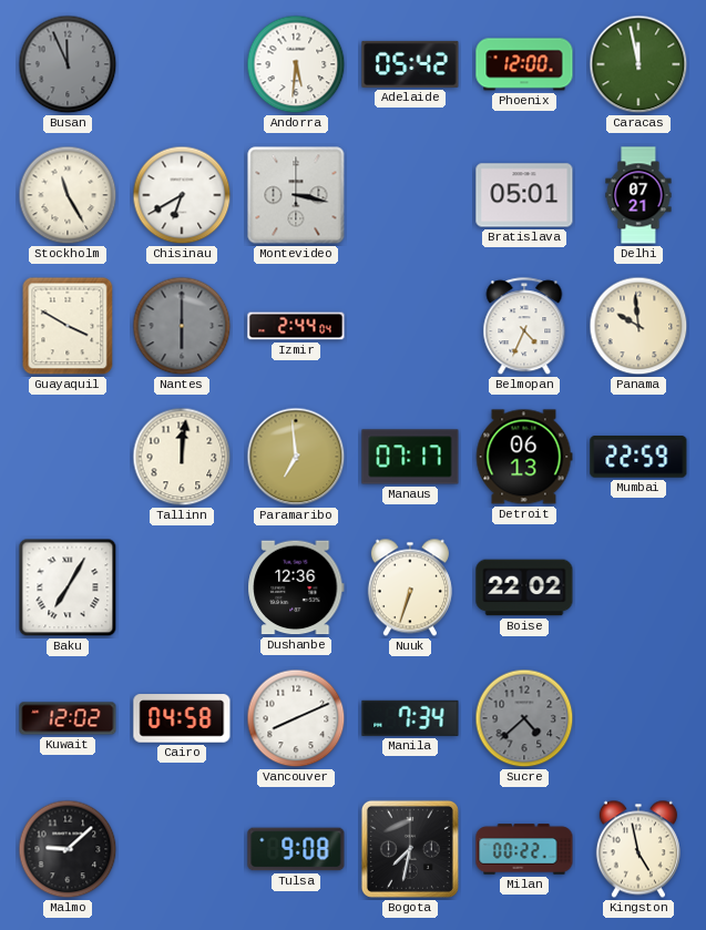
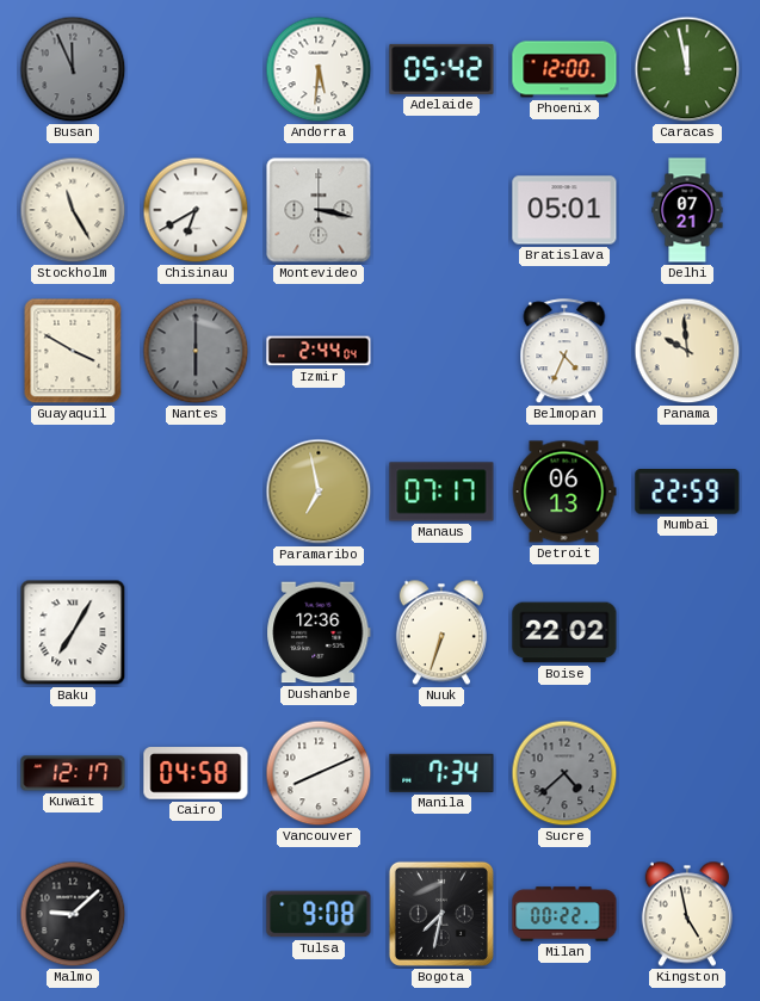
Tallinn: 12:01 -> none (182, 457)
Paramaribo: 6:59 -> 6:58 (319, 492)
Kuwait: 12:02 -> 12:17 (73, 773)
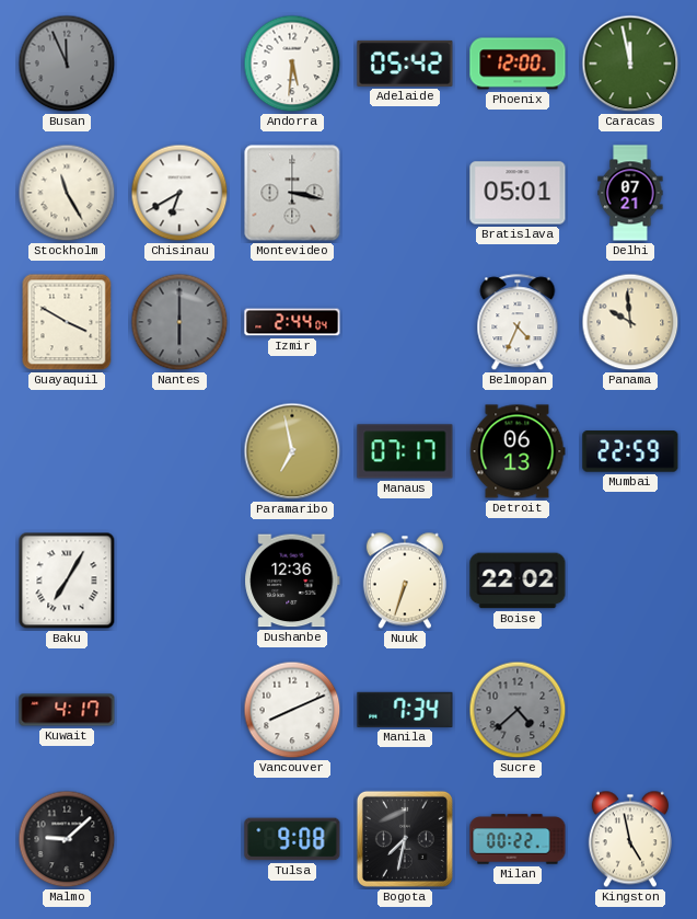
Kuwait: 12:17 -> 4:17 (67, 710)
Cairo: 04:58 -> none (196, 773)
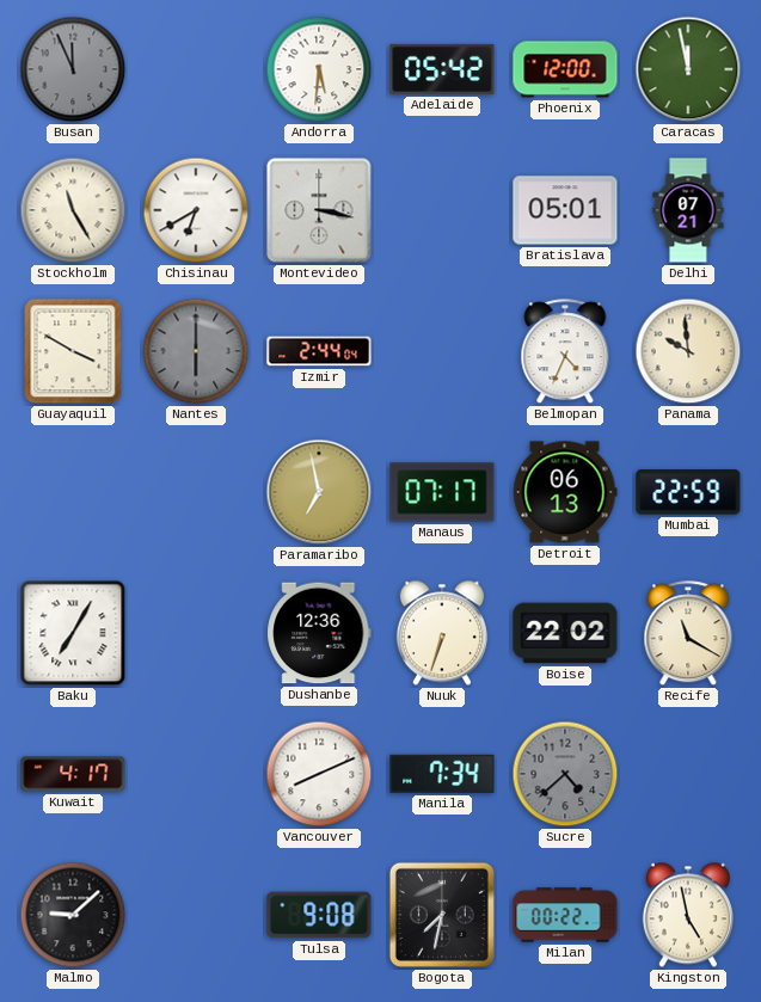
Recife: none -> 11:20 (688, 634)
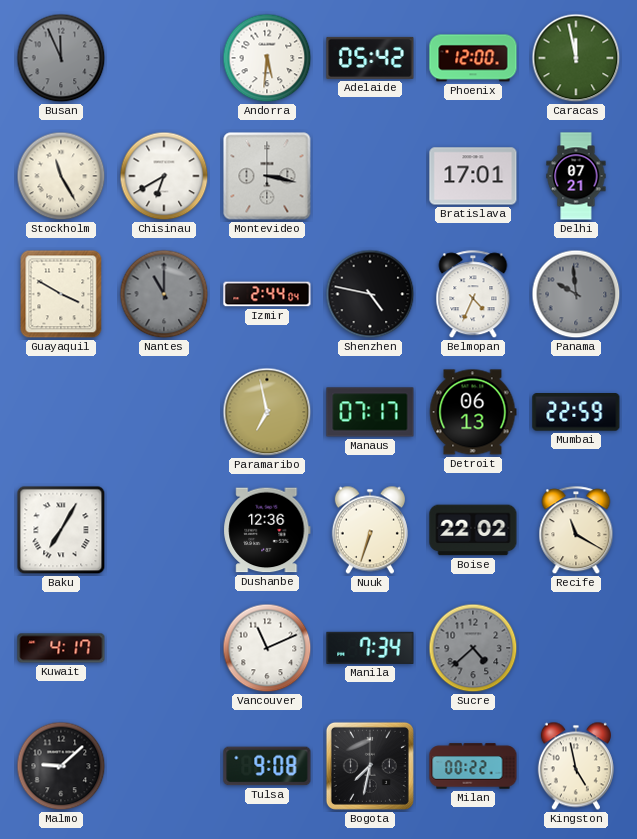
Bratislava: 05:01 -> 17:01 (473, 176)
Nantes: 6:00 -> 11:00 (164, 294)
Shenzhen: none -> 4:47 (370, 294)
Panama dial: cream -> grey (576, 294)
Vancouver: 8:11 -> 11:11 (267, 648)
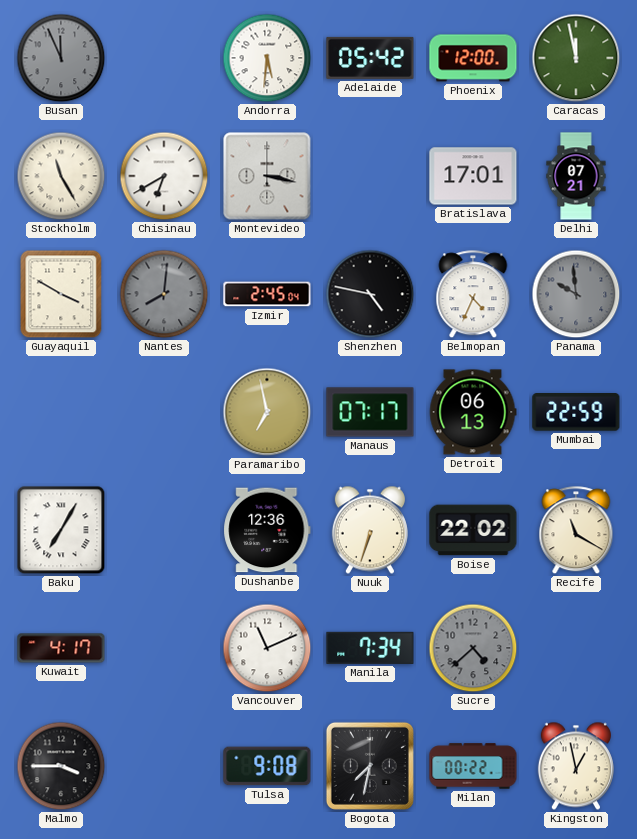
Nantes: 11:00 -> 8:01 (164, 294)
Izmir: 2:44 -> 2:45 (267, 294)
Malmo: 9:08 -> 3:45 (61, 766)
Kingston: 4:58 -> 12:58 (576, 766)
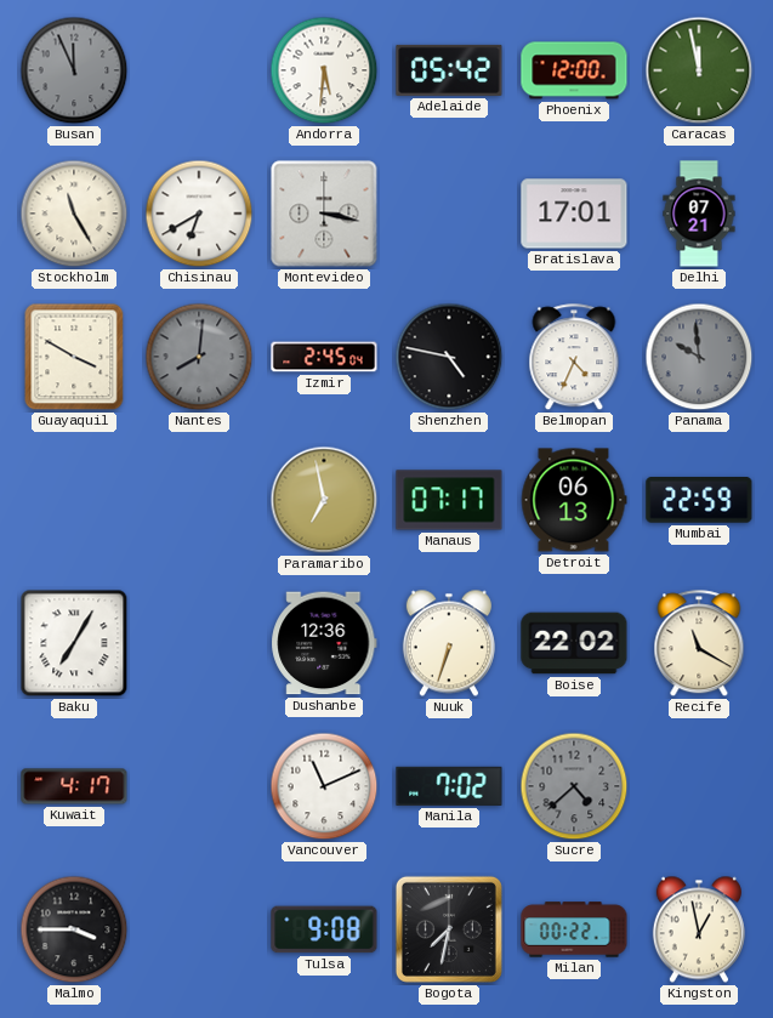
Manila: 7:34 -> 7:02 (449, 786)
